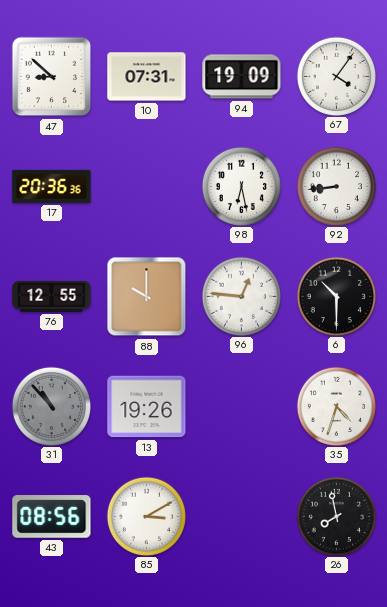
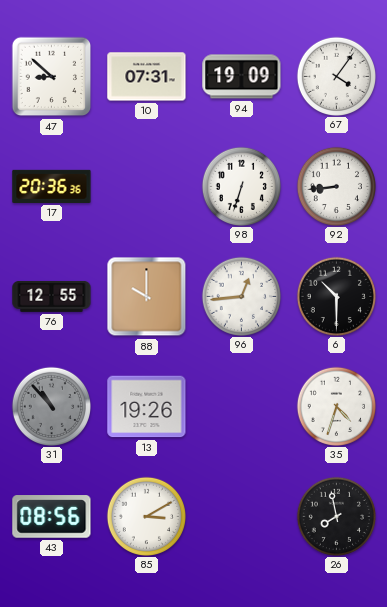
98: 6:28 -> 6:33 (241, 186)
96: 12:46 -> 12:44 (241, 296)
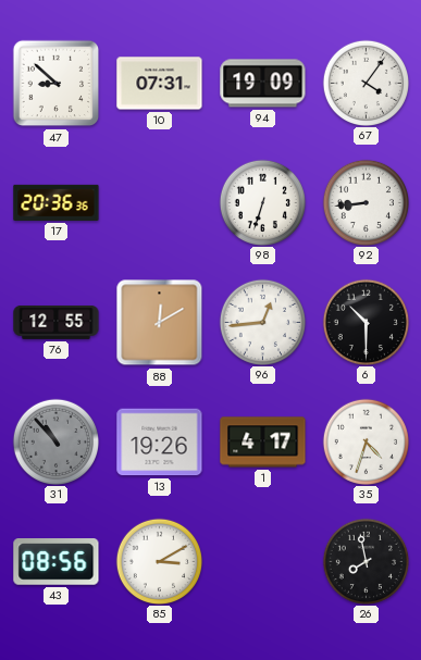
88: 10:00 -> 12:10 (160, 323)
1: none -> 4:17 (263, 443)
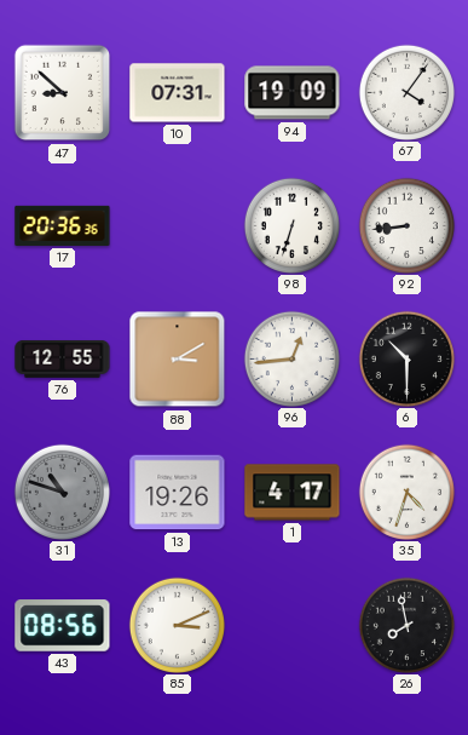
88: 12:10 -> 3:10 (178, 360)
31: 10:53 -> 10:48 (62, 492)
85: 3:10 -> 3:11 (177, 625)
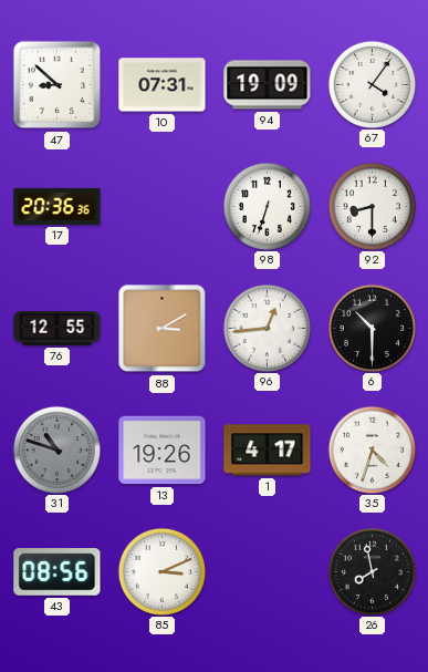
92: 8:44 -> 8:30 (372, 206)
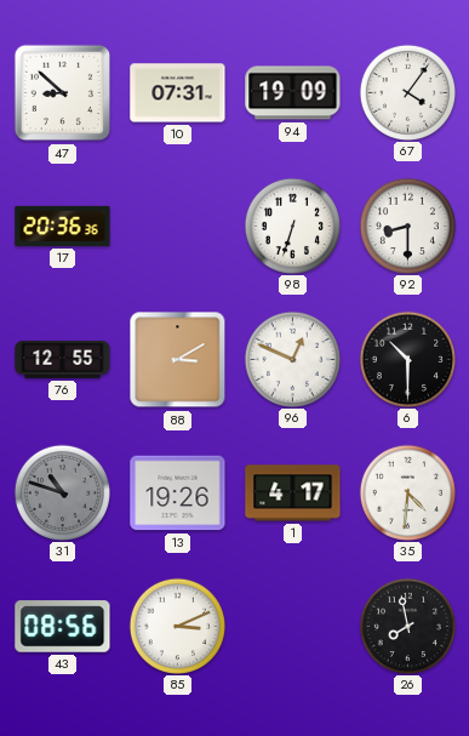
96: 12:44 -> 12:49 (292, 359)
35: 4:33 -> 4:31 (407, 492)
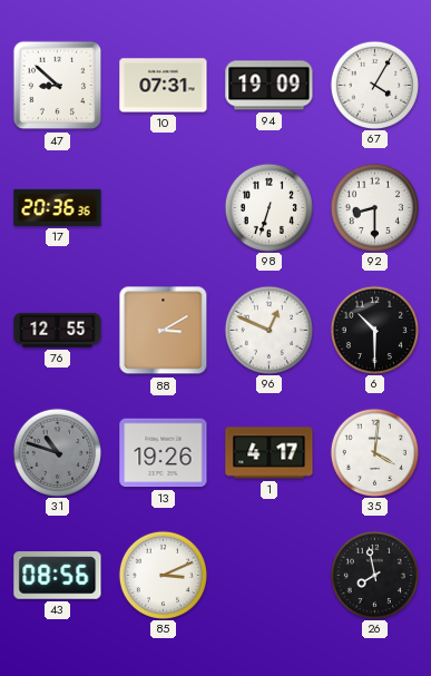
67: 4:06 -> 4:05 (374, 85)
35: 4:31 -> 4:01 (374, 452)
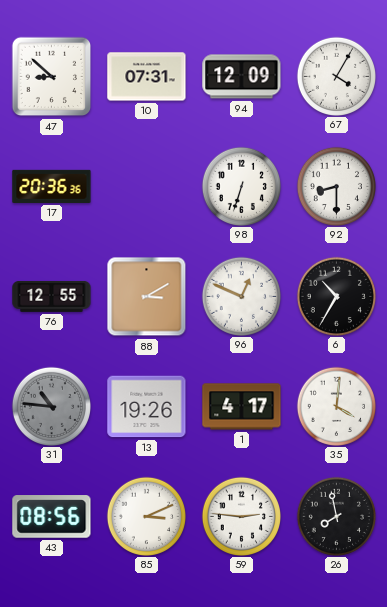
94: 19:09 -> 12:09 (242, 77)
6: 10:30 -> 10:35 (336, 296)
31: 10:48 -> 10:46 (51, 406)
59: none -> 2:46 (241, 516)
